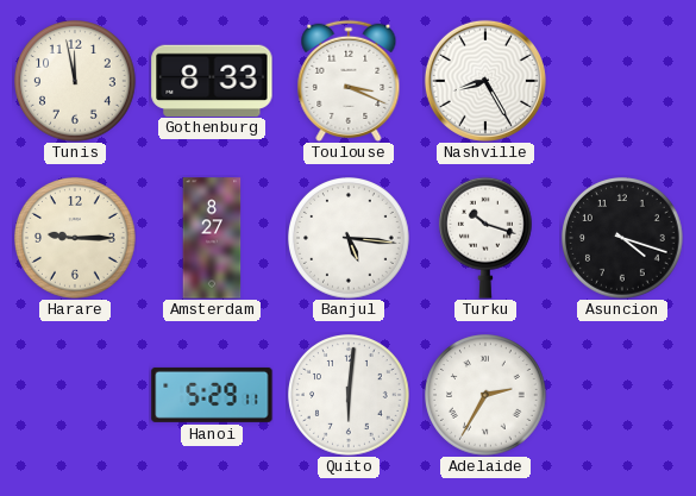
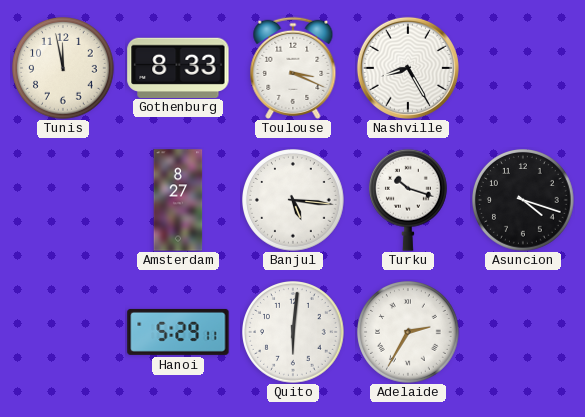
Harare: 9:15 -> none (76, 239)
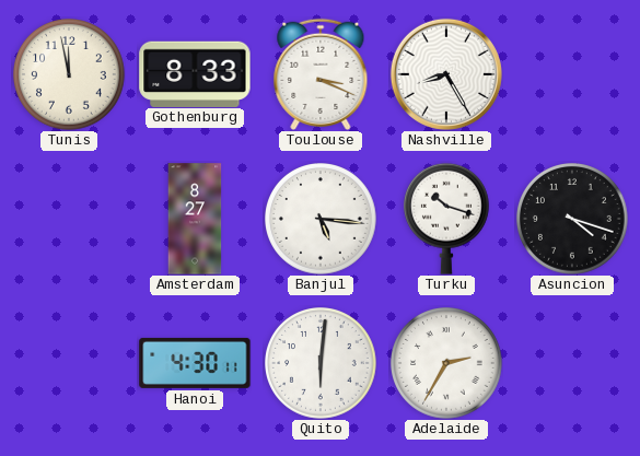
Hanoi: 5:29 -> 4:30 (195, 363)
